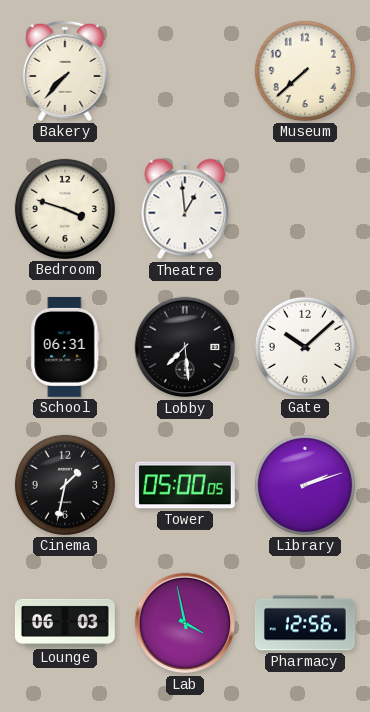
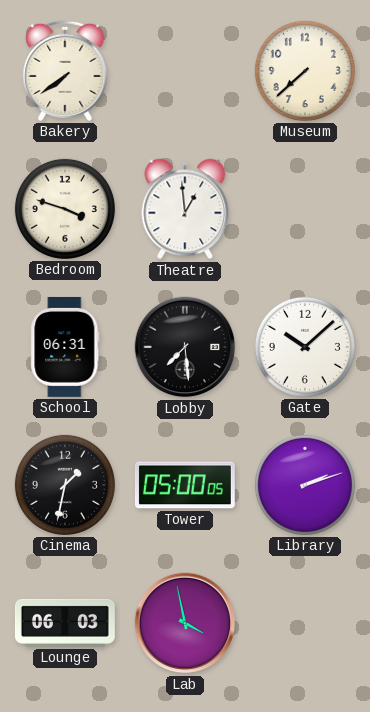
Bakery: 7:37 -> 7:39 (65, 71)
Pharmacy: 12:56 -> none (305, 623)
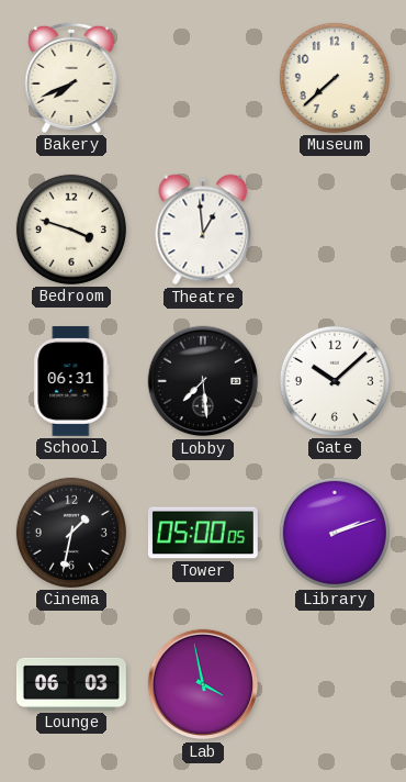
Bakery: 7:39 -> 7:41 (71, 78)
